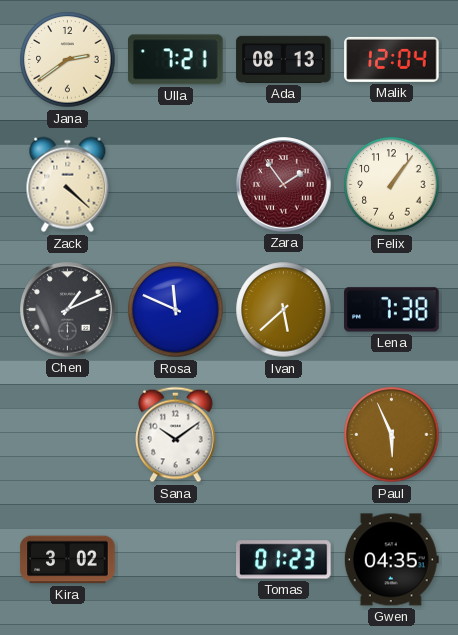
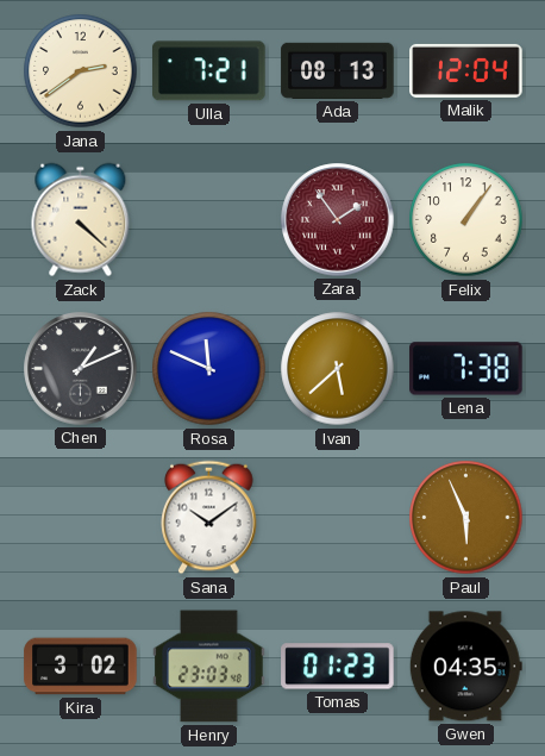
Henry: none -> 23:03 (209, 667)
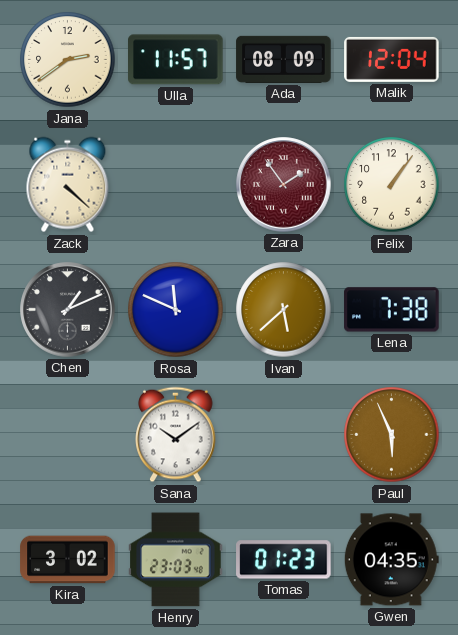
Ulla: 7:21 -> 11:57 (176, 60)
Ada: 08:13 -> 08:09 (284, 59)
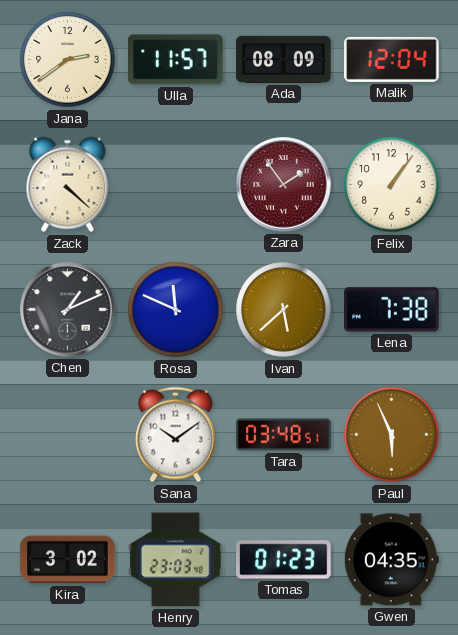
Tara: none -> 03:48 (284, 435)
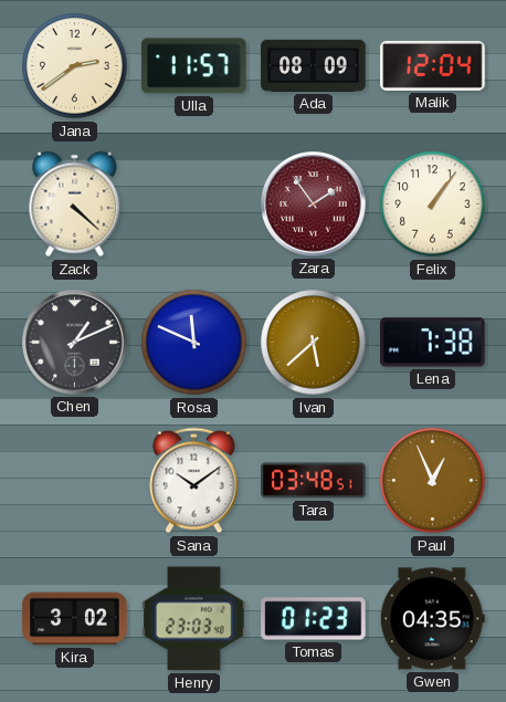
Paul: 5:56 -> 12:56 (433, 481)
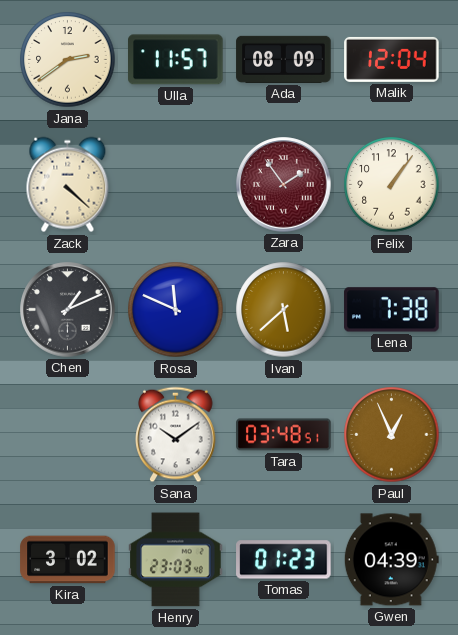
Gwen: 04:35 -> 04:39 (391, 560)
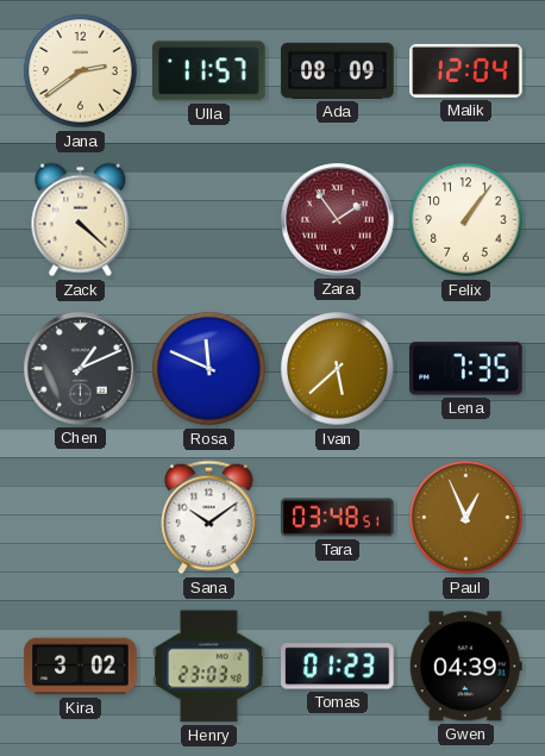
Lena: 7:38 -> 7:35 (466, 369)
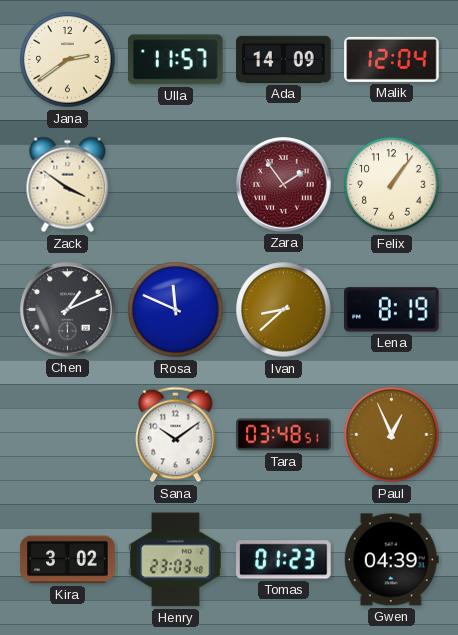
Ada: 08:09 -> 14:09 (284, 59)
Zack: 4:22 -> 3:51 (68, 185)
Ivan: 5:38 -> 8:38 (284, 310)
Lena: 7:35 -> 8:19 (392, 310)
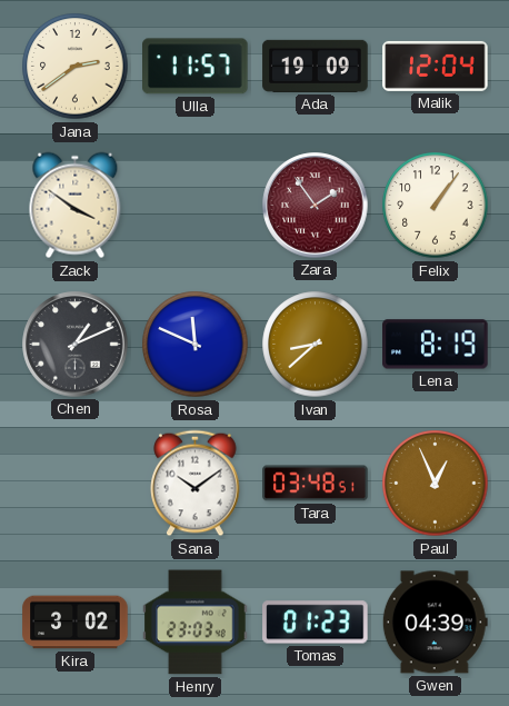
Ada: 14:09 -> 19:09 (316, 66)
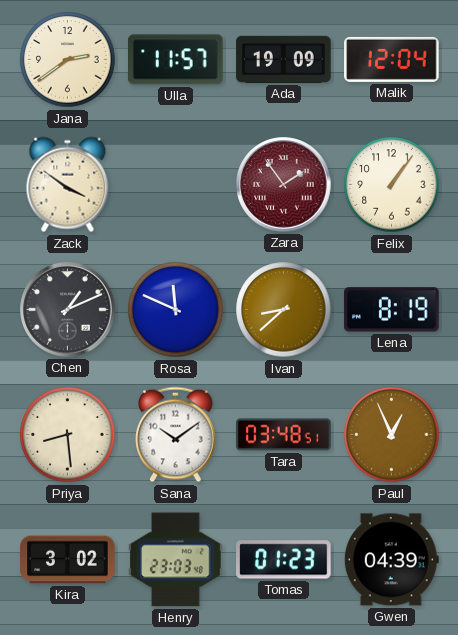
Priya: none -> 8:29 (68, 435)
